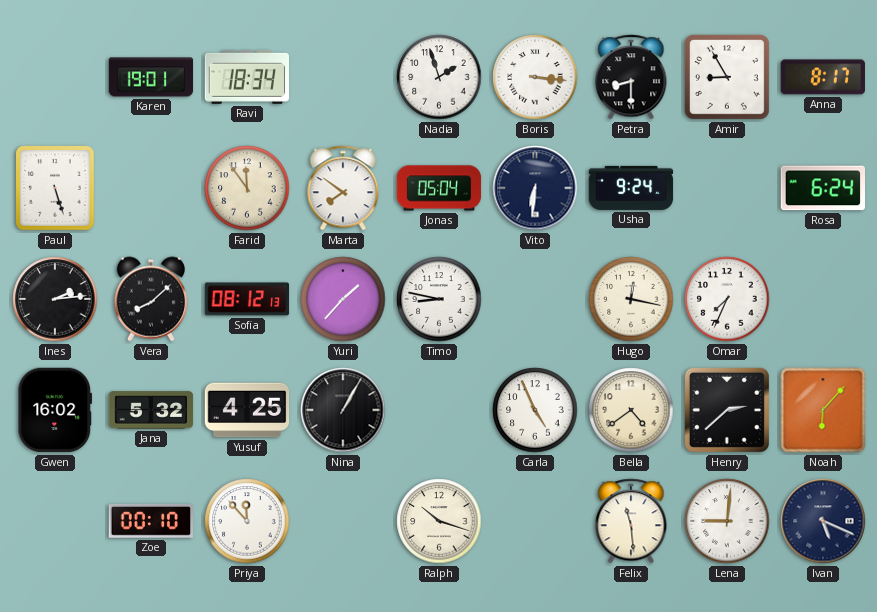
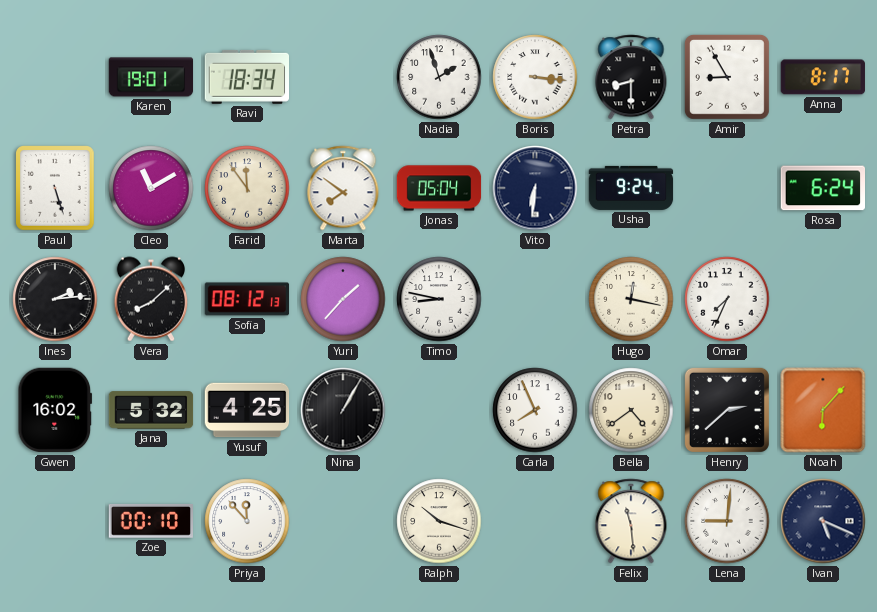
Cleo: none -> 11:10 (151, 188)
Carla: 4:56 -> 7:56 (535, 410)
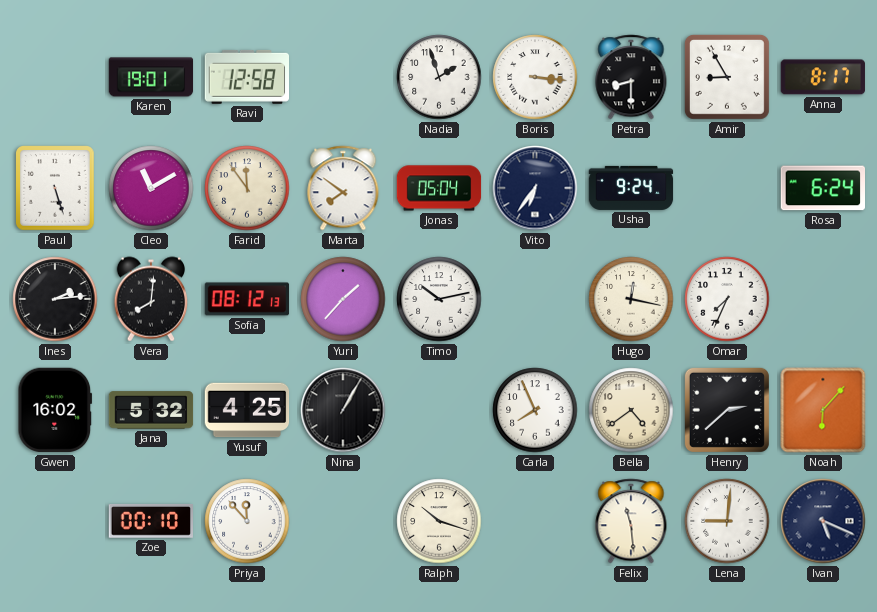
Ravi: 18:34 -> 12:58 (246, 77)
Vito: 6:31 -> 6:36 (535, 188)
Vera: 8:08 -> 8:01 (150, 299)
Timo: 8:47 -> 10:13 (439, 299)
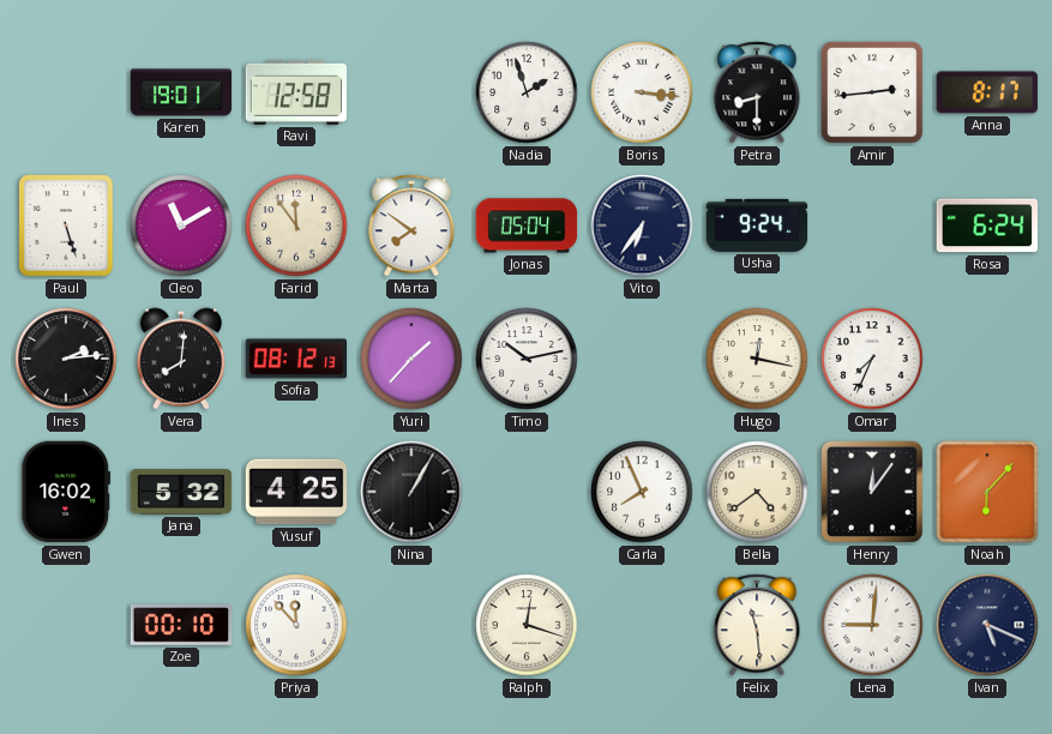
Amir: 8:55 -> 2:44 (872, 92)
Henry: 2:38 -> 12:06 (872, 492)
Ralph: 10:18 -> 12:18 (527, 625)
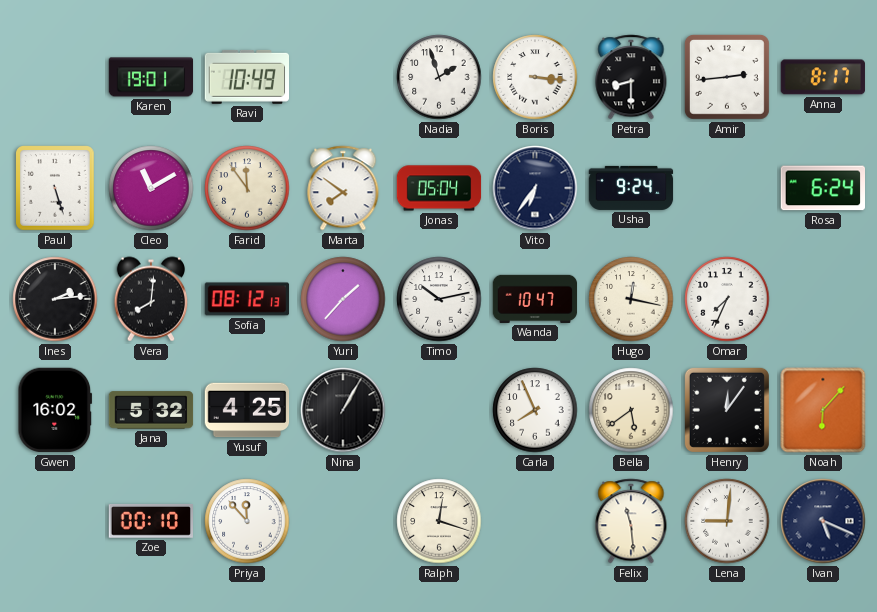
Ravi: 12:58 -> 10:49 (246, 77)
Wanda: none -> 10:47 (535, 299)
Bella: 4:39 -> 5:39 (631, 410)
